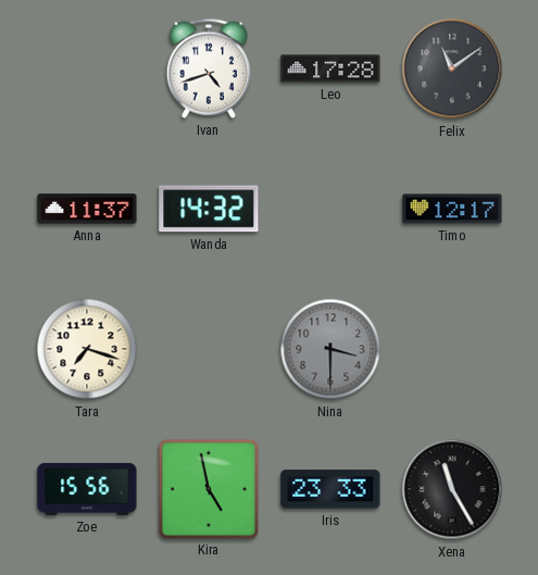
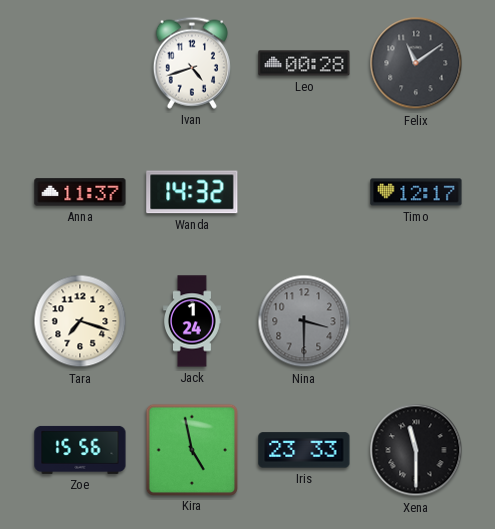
Leo: 17:28 -> 00:28 (304, 63)
Jack: none -> 1:24 (193, 321)
Xena: 11:25 -> 11:30 (416, 450)
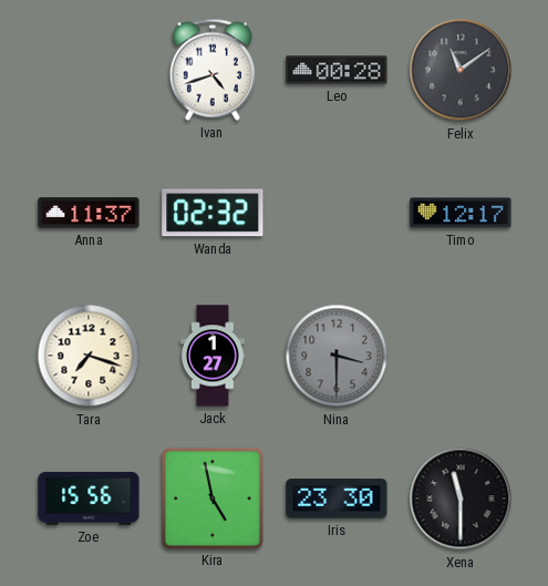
Wanda: 14:32 -> 02:32 (213, 213)
Jack: 1:24 -> 1:27 (214, 356)
Iris: 23:33 -> 23:30 (337, 498)
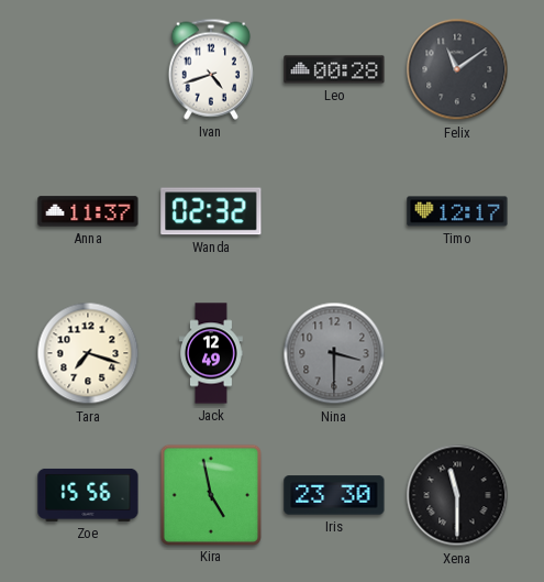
Jack: 1:27 -> 12:49 (212, 353)
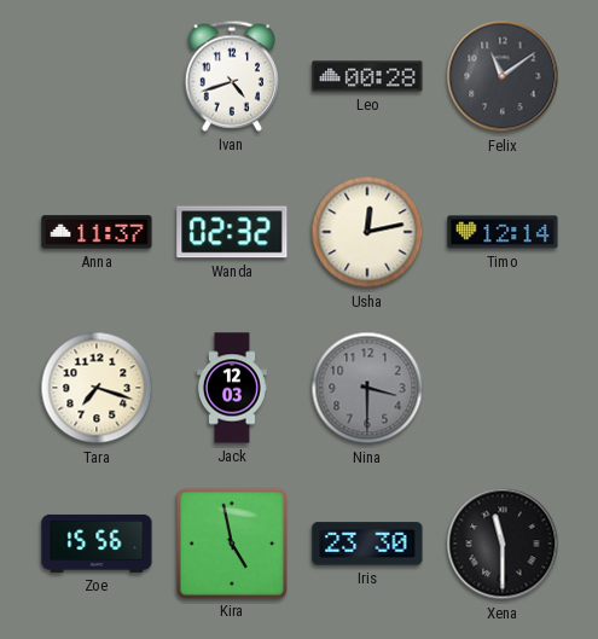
Usha: none -> 12:13 (367, 232)
Timo: 12:17 -> 12:14 (503, 232)
Jack: 12:49 -> 12:03 (233, 388)
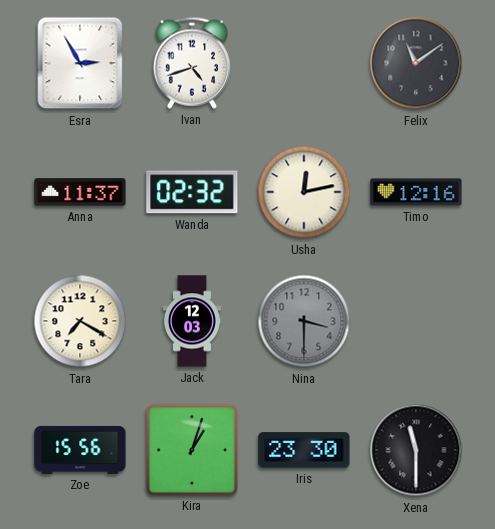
Esra: none -> 2:55 (80, 63)
Leo: 00:28 -> none (367, 76)
Timo: 12:14 -> 12:16 (416, 192)
Tara: 7:18 -> 7:20 (80, 321)
Kira: 4:58 -> 1:03 (191, 449)
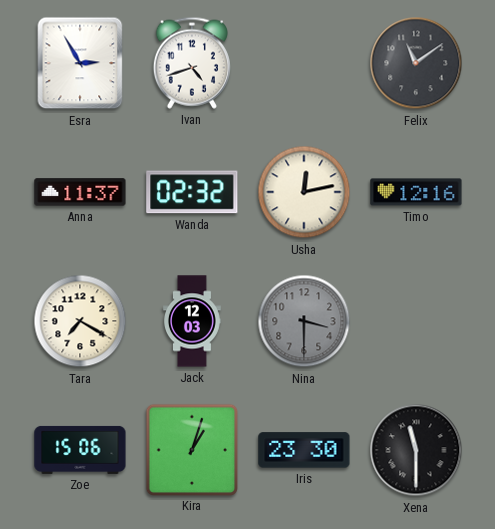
Zoe: 15:56 -> 15:06 (80, 450)
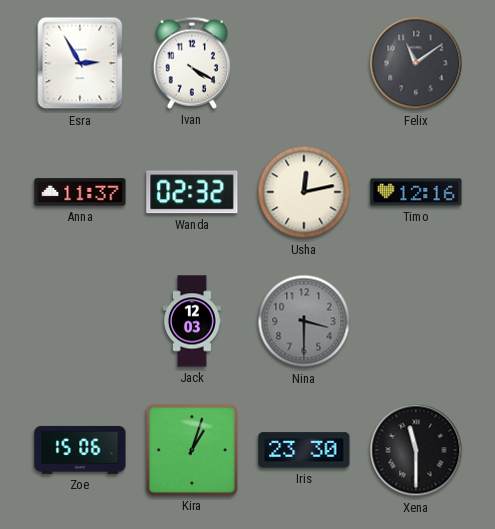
Ivan: 4:42 -> 4:20 (192, 63)
Tara: 7:20 -> none (80, 321)
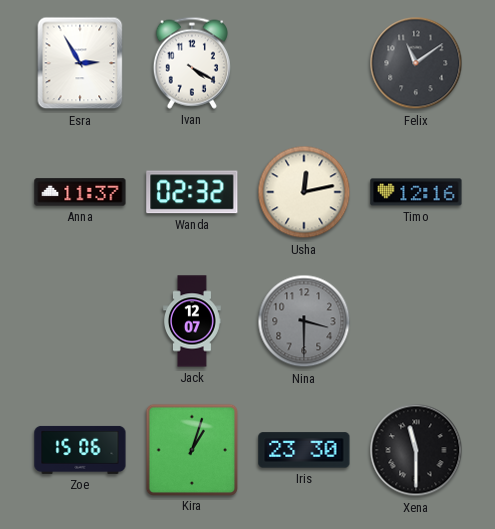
Jack: 12:03 -> 12:07 (193, 321)
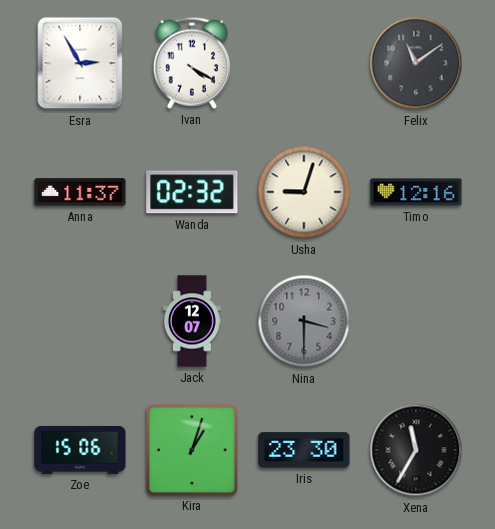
Usha: 12:13 -> 9:03 (304, 192)
Xena: 11:30 -> 11:35 (416, 450)
